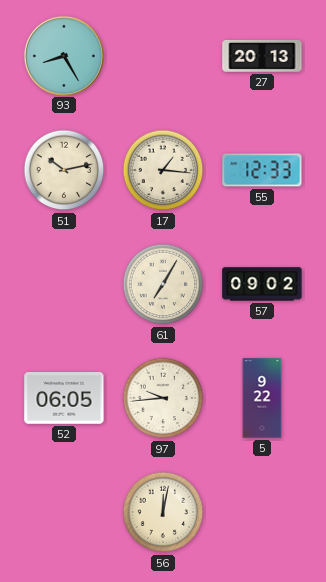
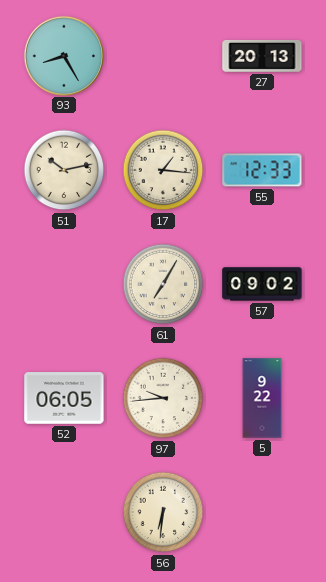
56: 12:02 -> 6:31 (163, 512)
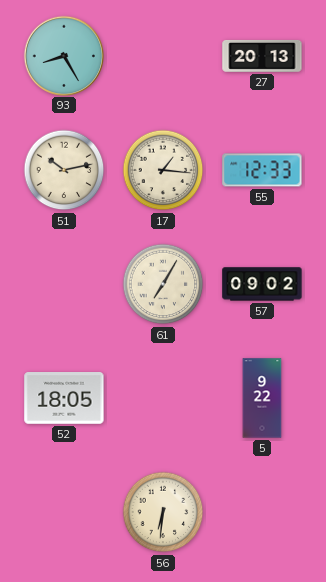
52: 06:05 -> 18:05 (64, 399)
97: 9:44 -> none (163, 398)
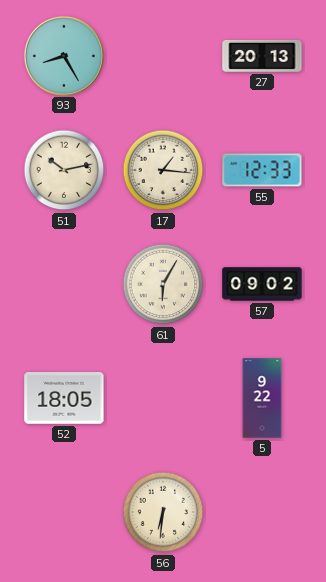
61: 7:05 -> 6:05 (163, 284)
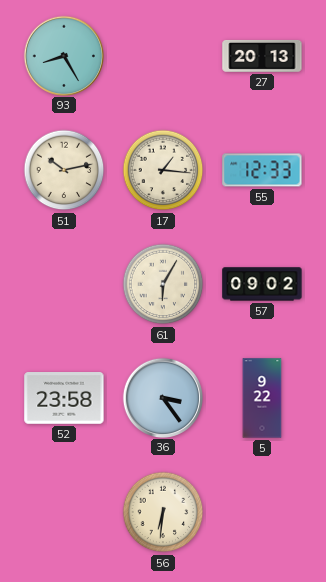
52: 18:05 -> 23:58 (64, 399)
36: none -> 3:24 (162, 397)
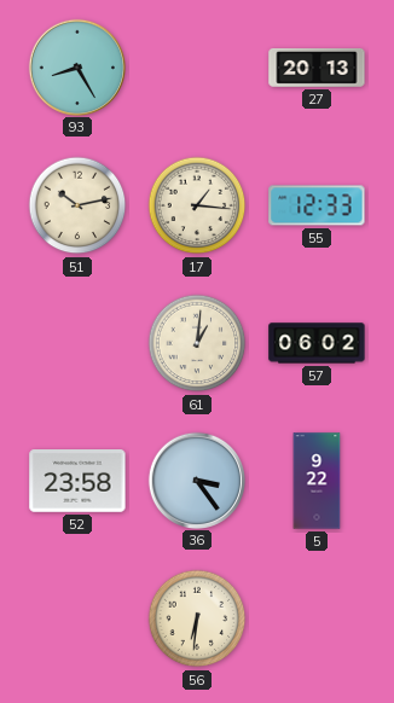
61: 6:05 -> 1:01 (197, 343)
57: 09:02 -> 06:02 (317, 343)
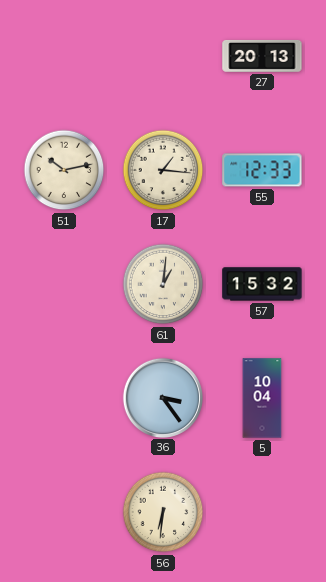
93: 8:25 -> none (76, 66)
57: 06:02 -> 15:32 (262, 284)
52: 23:58 -> none (77, 482)
5: 9:22 -> 10:04 (262, 398)
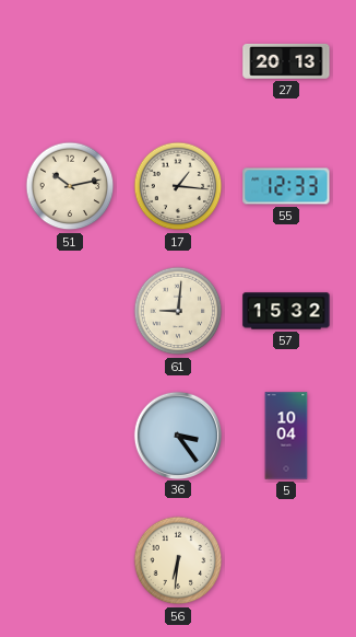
61: 1:01 -> 9:01 (178, 311)
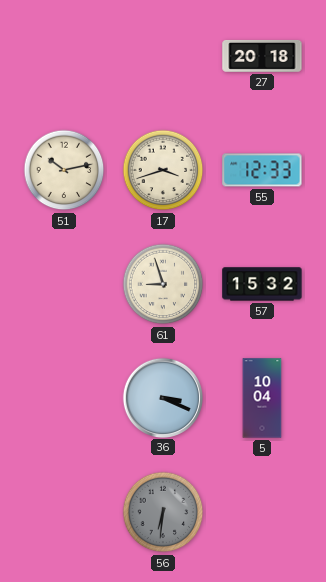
27: 20:13 -> 20:18 (262, 56)
17: 1:16 -> 3:42 (163, 170)
61: 9:01 -> 8:57 (163, 284)
36: 3:24 -> 3:19 (162, 397)
56 dial: cream -> grey (163, 512)
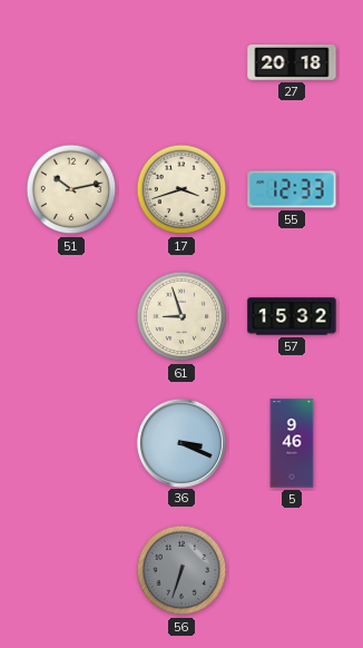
5: 10:04 -> 9:46 (292, 443)
56: 6:31 -> 6:33 (181, 570)
